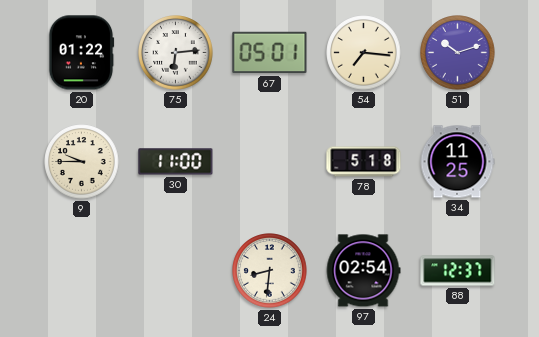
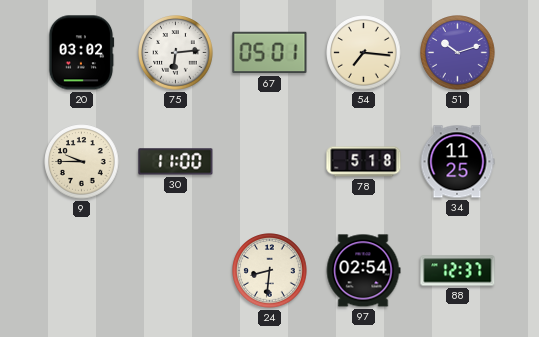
20: 01:22 -> 03:02 (81, 53)
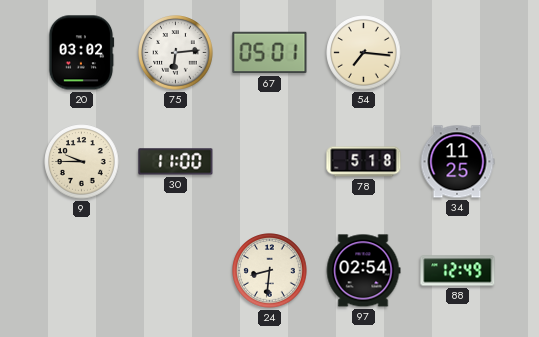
51: 10:12 -> none (458, 53)
88: 12:37 -> 12:49 (458, 271)
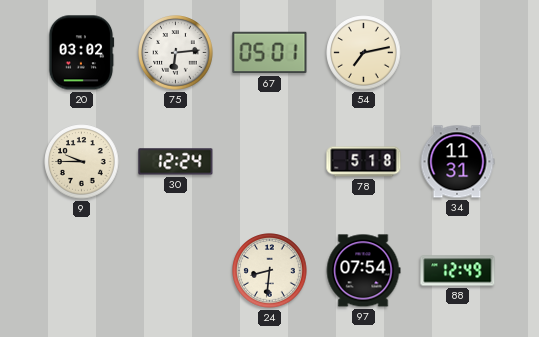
54: 7:16 -> 7:13 (364, 53)
30: 11:00 -> 12:24 (176, 162)
34: 11:25 -> 11:31 (457, 162)
97: 02:54 -> 07:54 (363, 271)
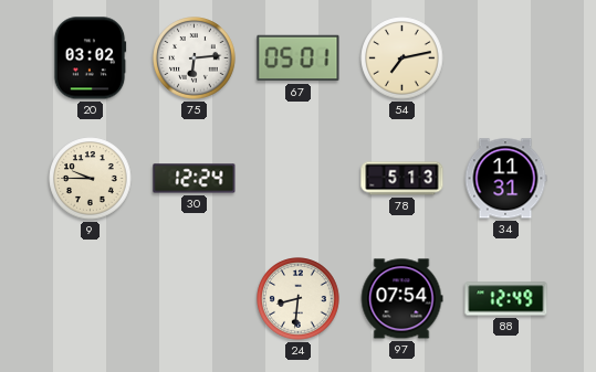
78: 5:18 -> 5:13 (402, 179)
